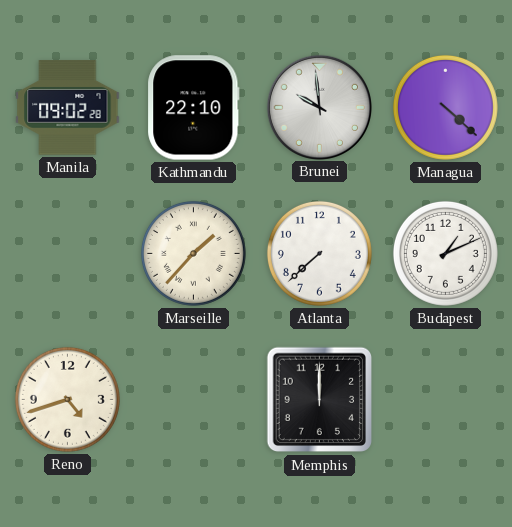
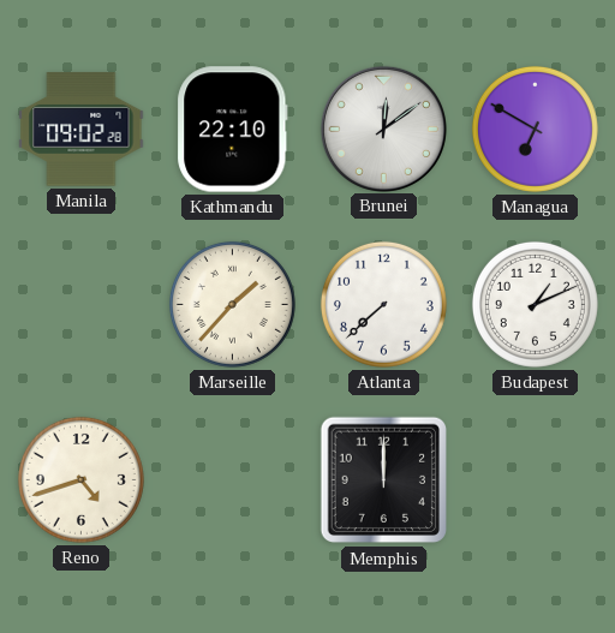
Brunei: 9:59 -> 12:09 (383, 129)
Managua: 4:22 -> 6:50 (535, 129)
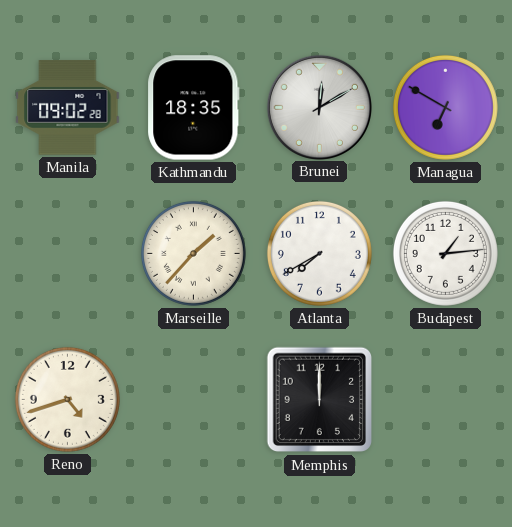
Kathmandu: 22:10 -> 18:35 (194, 108)
Brunei: 12:09 -> 12:10 (319, 107)
Atlanta: 7:38 -> 7:40 (319, 253)
Budapest: 1:11 -> 1:14 (445, 253)
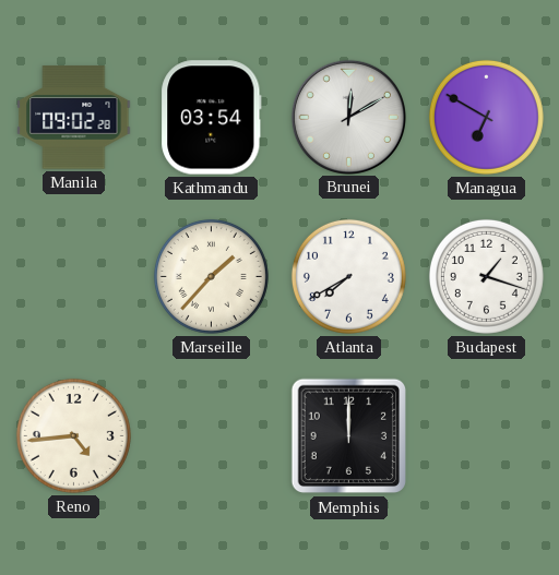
Kathmandu: 18:35 -> 03:54 (212, 118)
Budapest: 1:14 -> 1:18 (486, 276)
Reno: 4:42 -> 4:44 (73, 435)
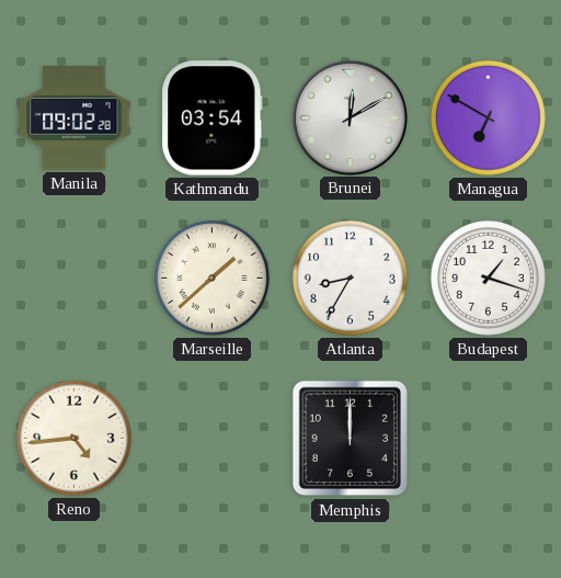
Marseille: 1:37 -> 1:38 (211, 277)
Atlanta: 7:40 -> 8:35 (350, 277)
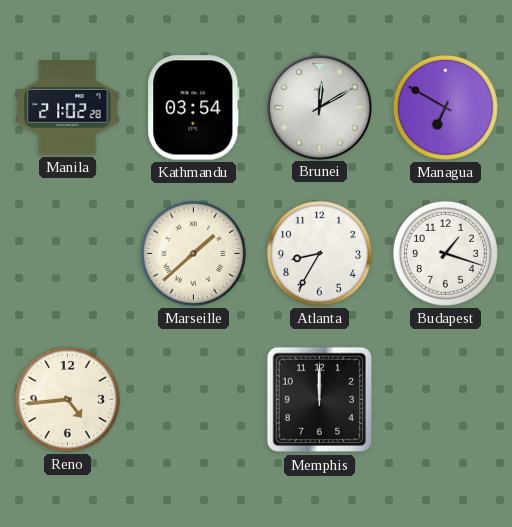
Manila: 09:02 -> 21:02 (68, 108)
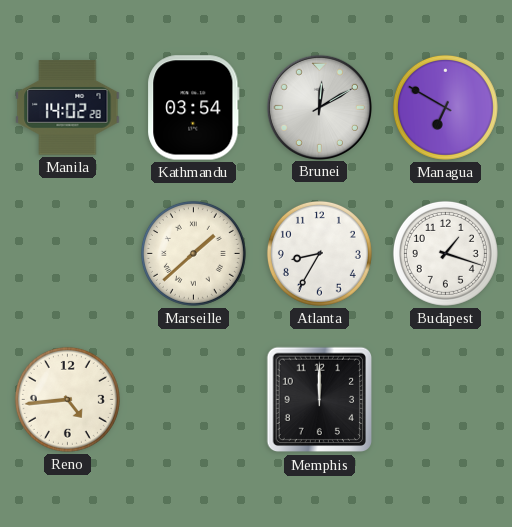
Manila: 21:02 -> 14:02 (68, 108)
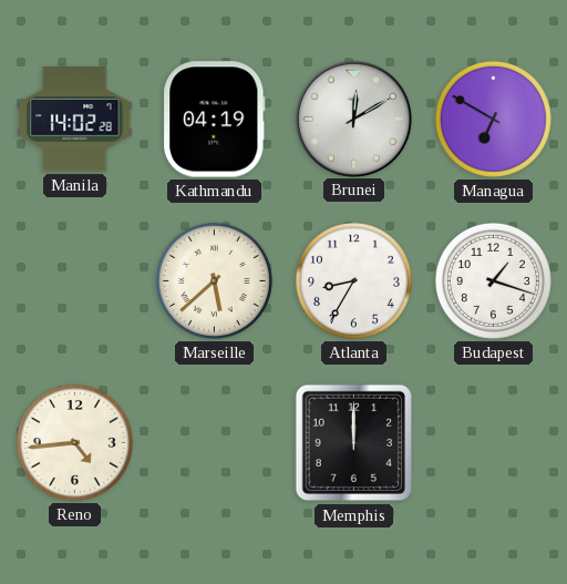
Kathmandu: 03:54 -> 04:19 (215, 120)
Marseille: 1:38 -> 5:38 (214, 280)
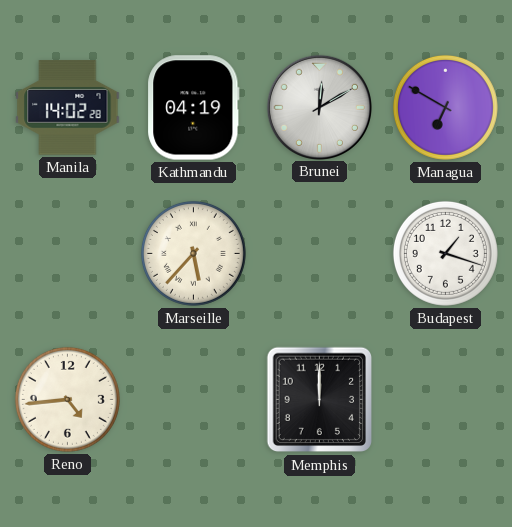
Marseille: 5:38 -> 5:37 (193, 253)
Atlanta: 8:35 -> none (353, 280)
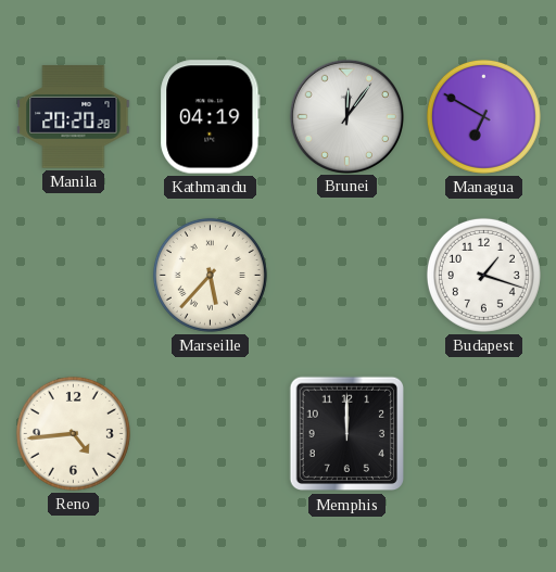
Manila: 14:02 -> 20:20 (74, 117)
Brunei: 12:10 -> 12:06 (346, 116)
